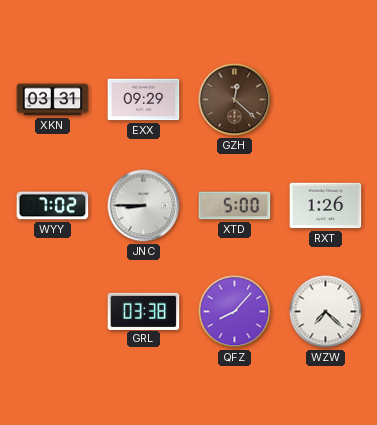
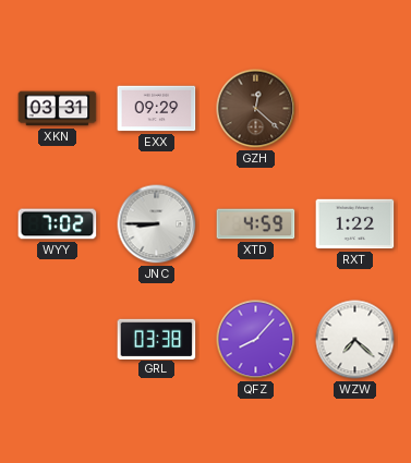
XTD: 5:00 -> 4:59 (256, 224)
RXT: 1:26 -> 1:22 (355, 224)
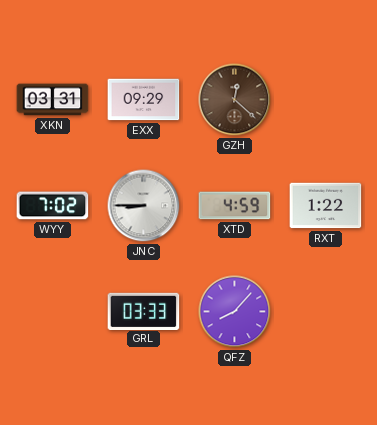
GRL: 03:38 -> 03:33 (144, 311)
WZW: 7:22 -> none (355, 340)
